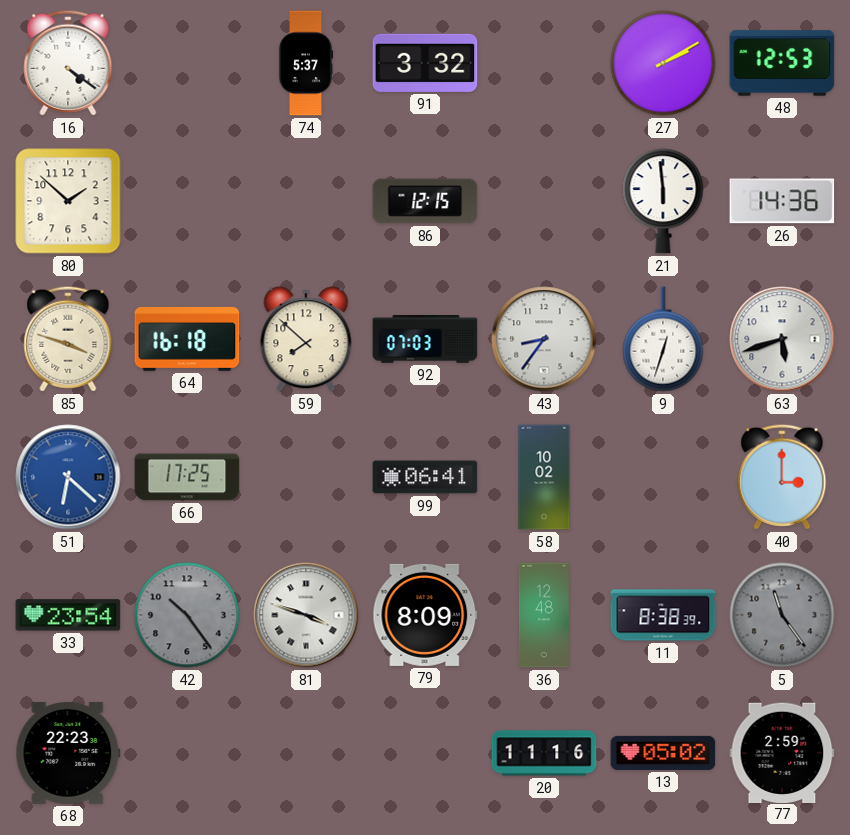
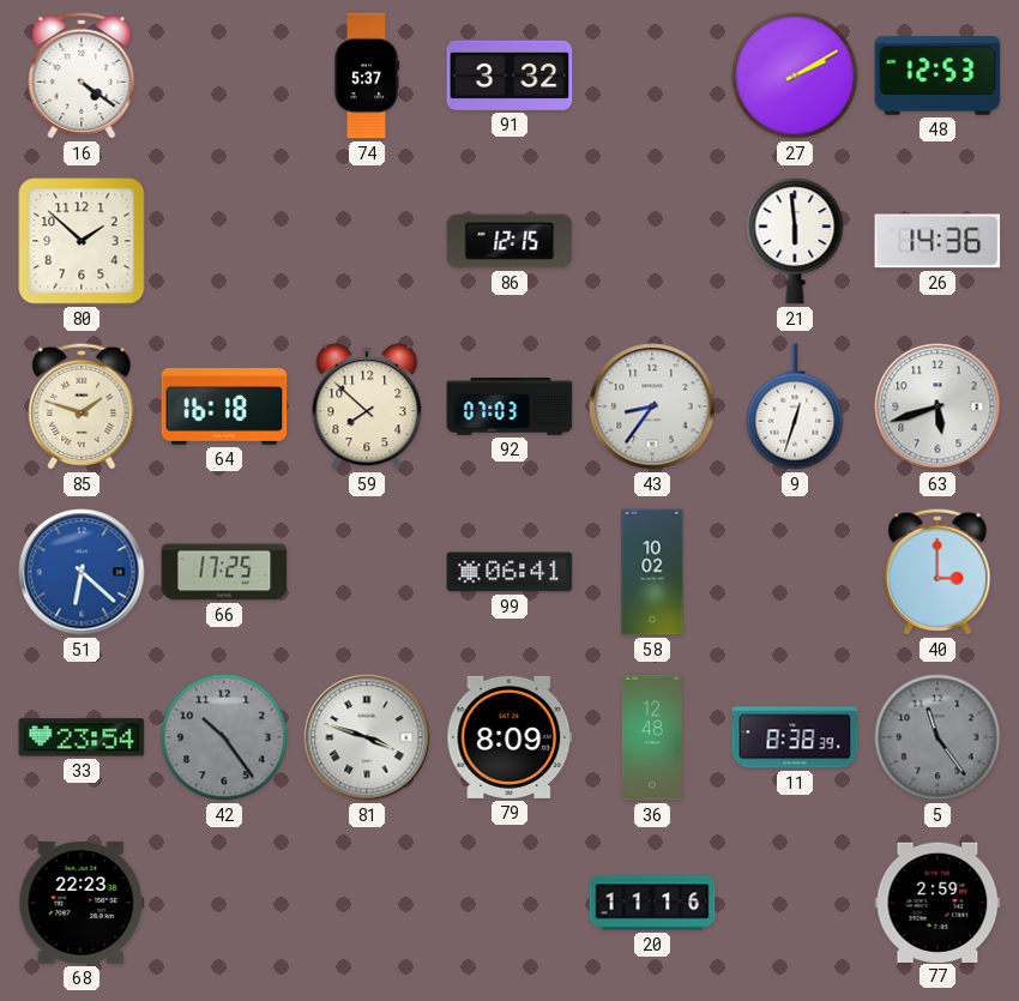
85: 3:48 -> 1:48 (82, 406)
13: 05:02 -> none (663, 753)
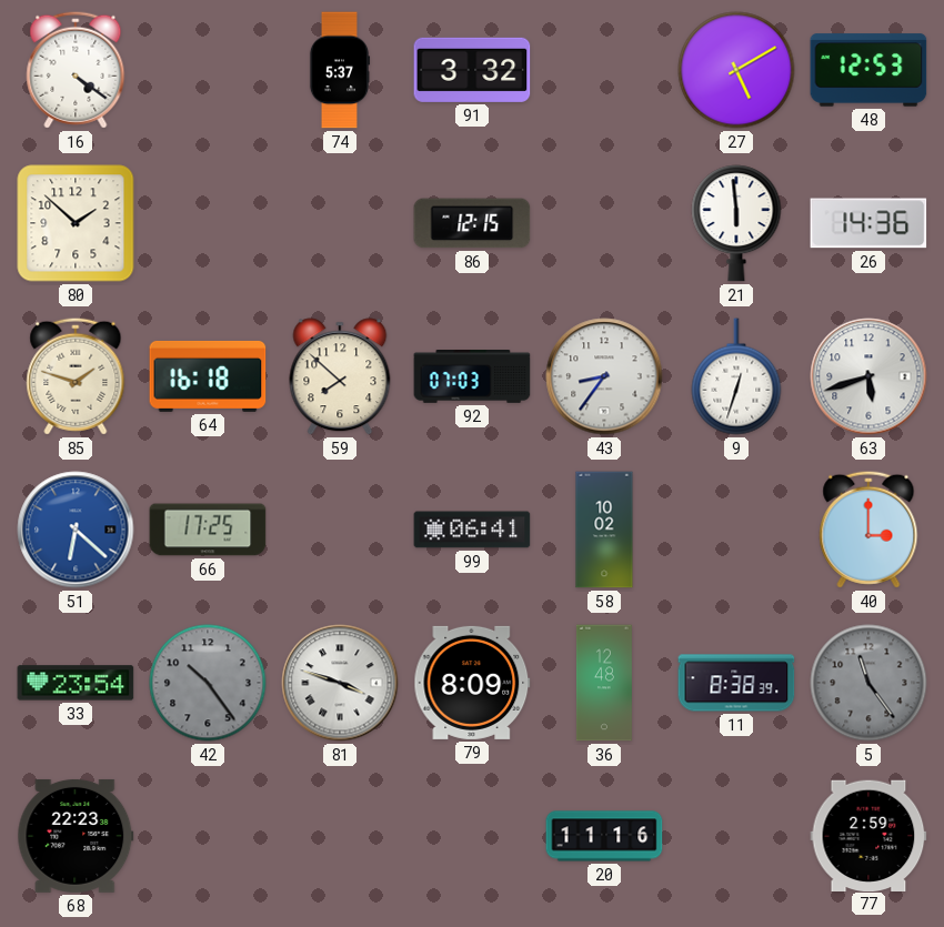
27: 2:10 -> 5:10 (736, 70)
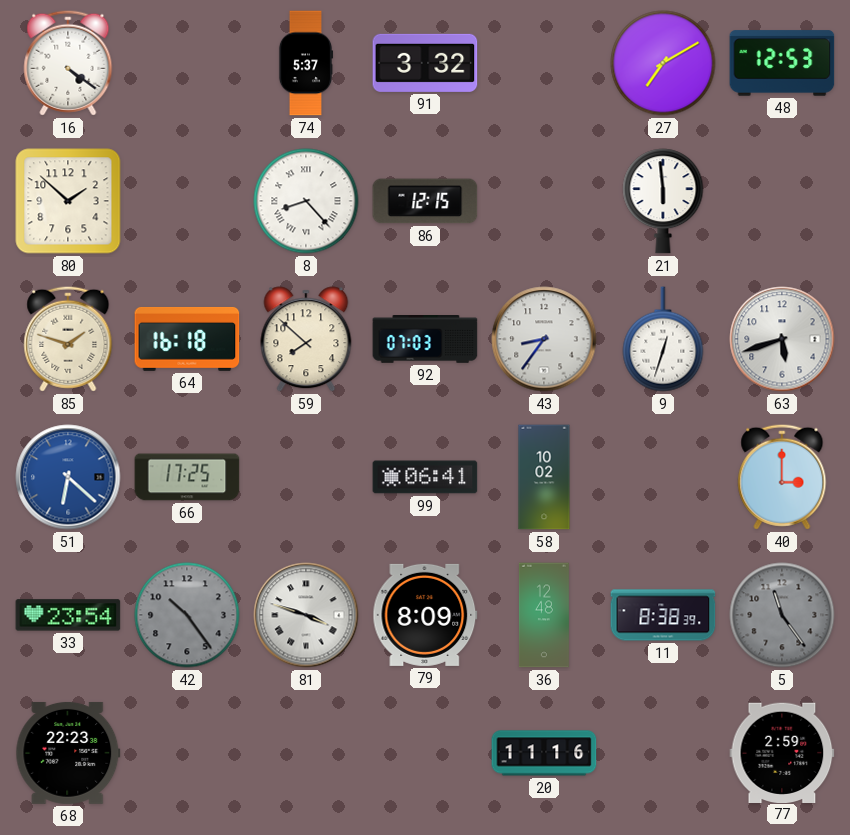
27: 5:10 -> 7:10 (663, 63)
8: none -> 8:23 (306, 201)
26: 14:36 -> none (868, 223)
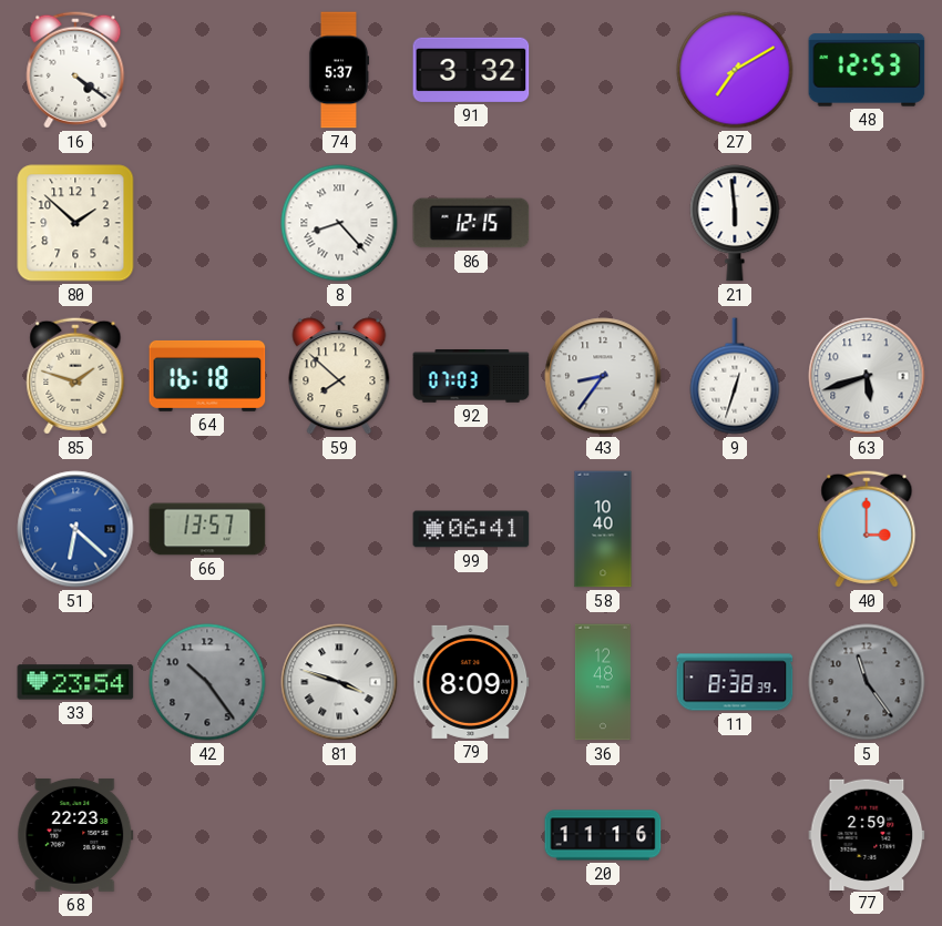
66: 17:25 -> 13:57 (207, 529)
58: 10:02 -> 10:40 (603, 529)
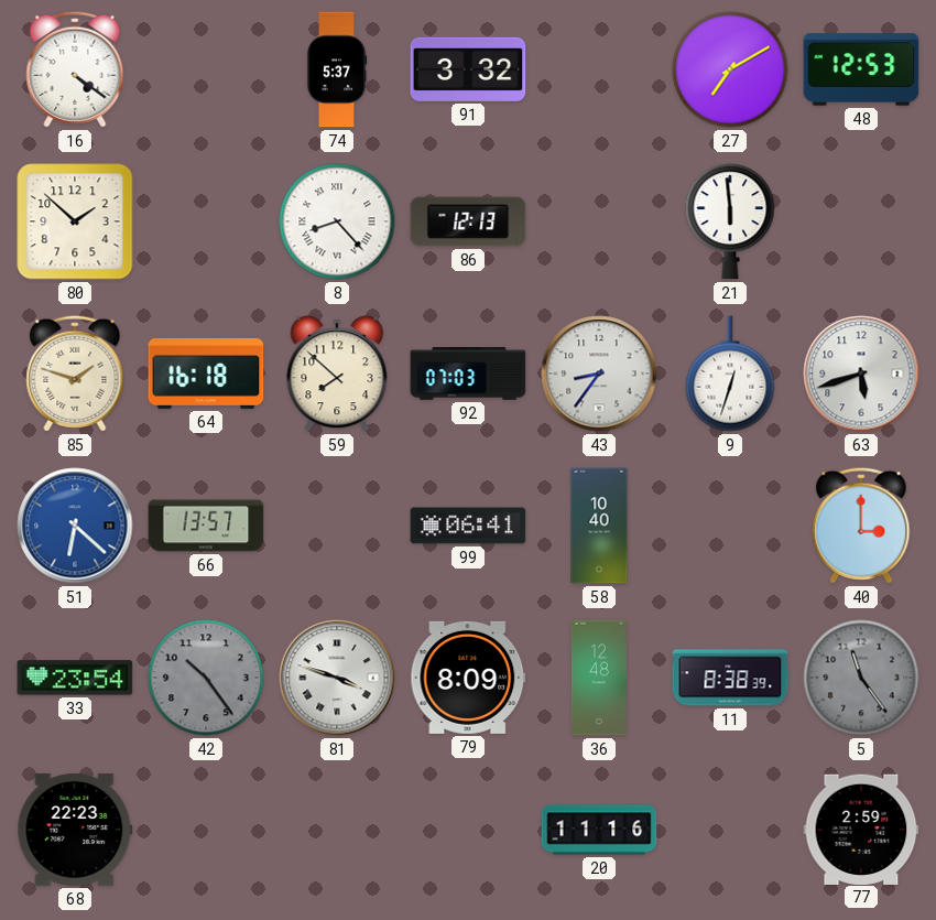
86: 12:15 -> 12:13 (468, 221)
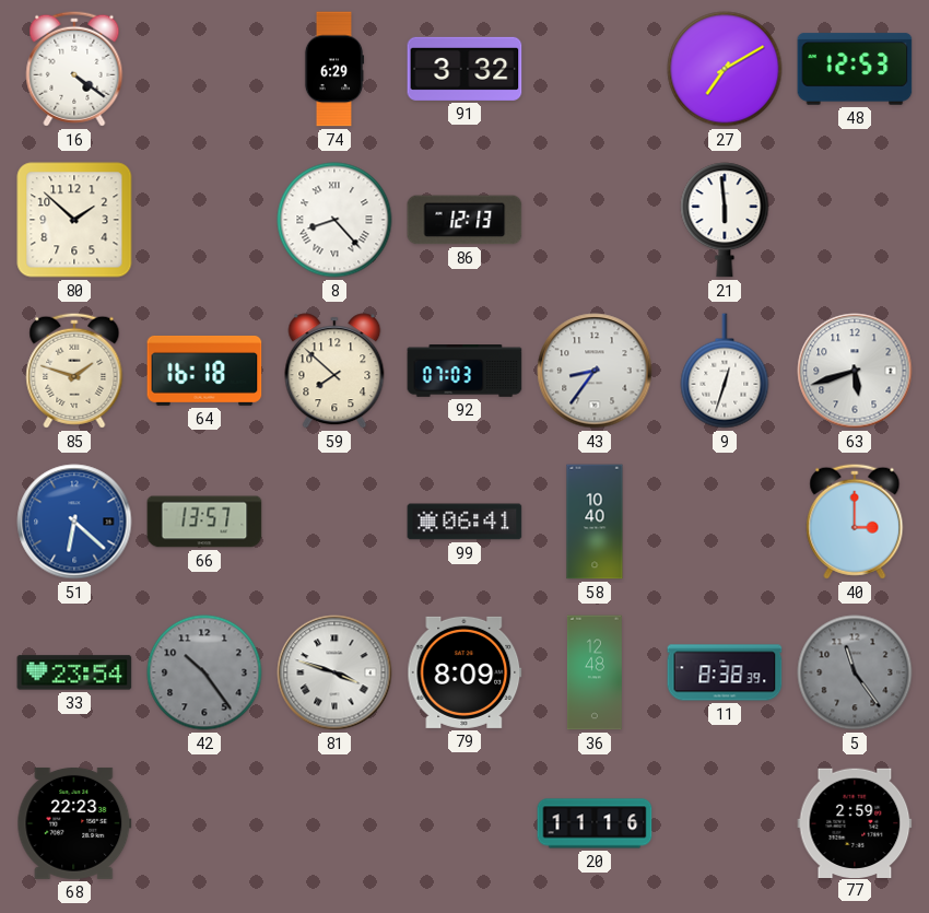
74: 5:37 -> 6:29 (334, 69)
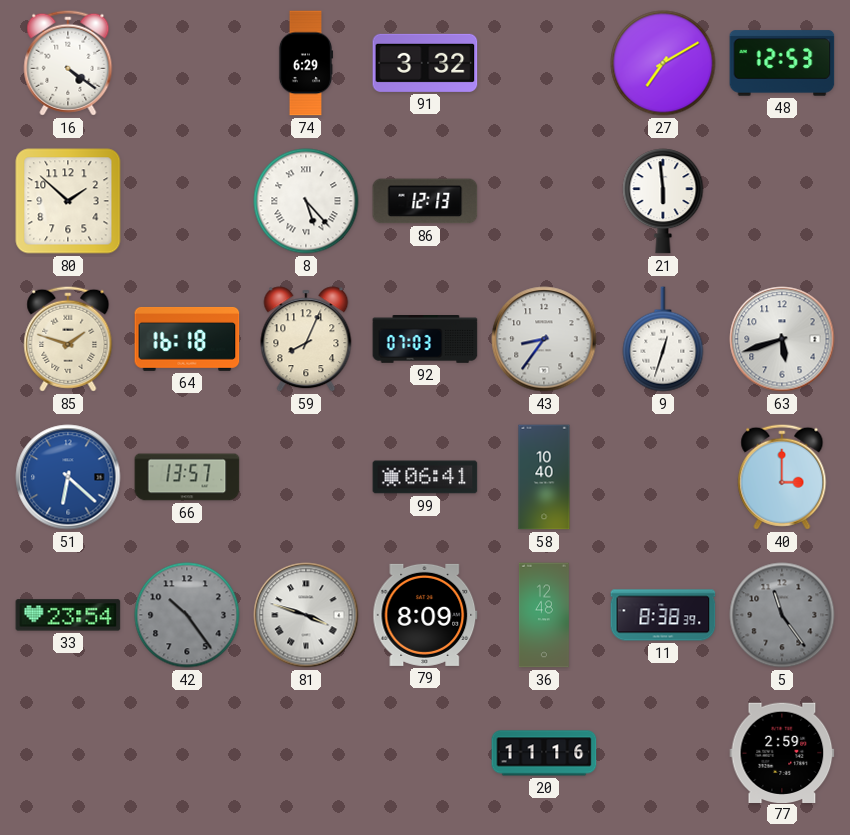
8: 8:23 -> 5:23 (306, 201)
59: 7:52 -> 8:04 (306, 339)
68: 22:23 -> none (74, 823)
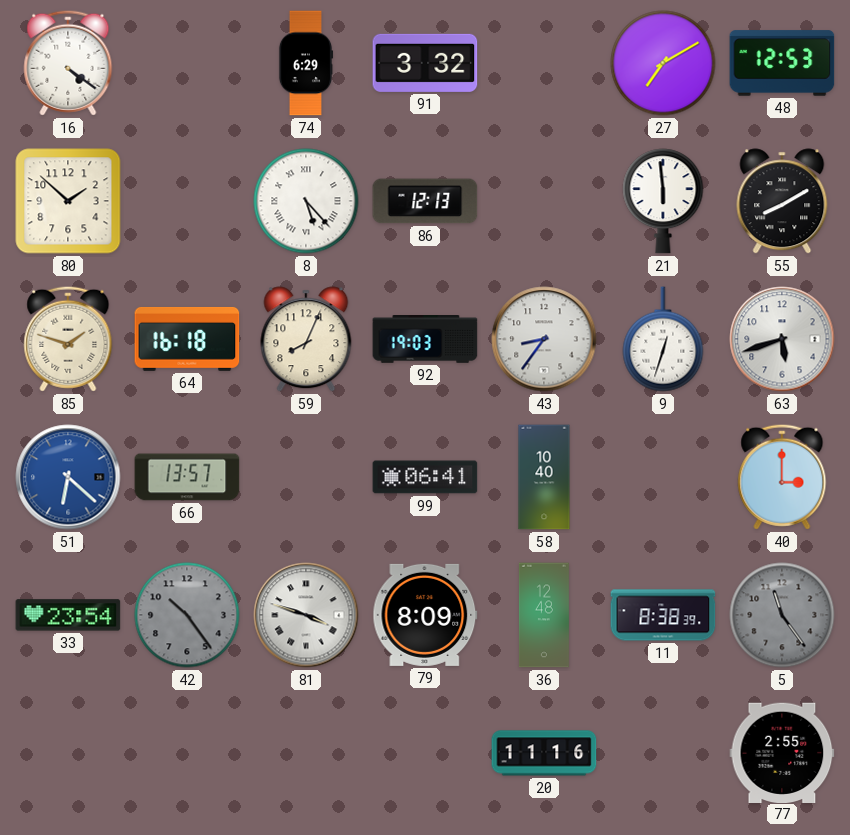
55: none -> 8:10 (782, 201)
92: 07:03 -> 19:03 (425, 340)
77: 2:59 -> 2:55 (782, 752)
